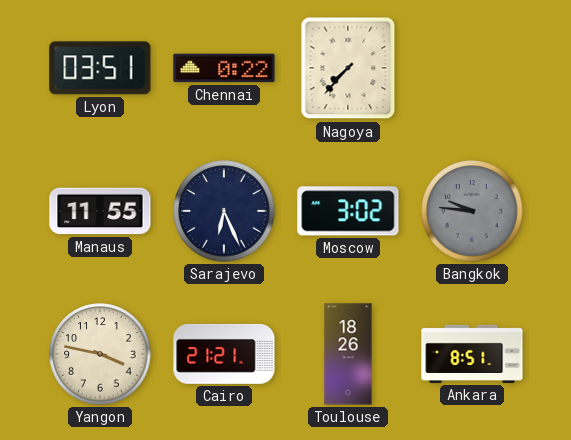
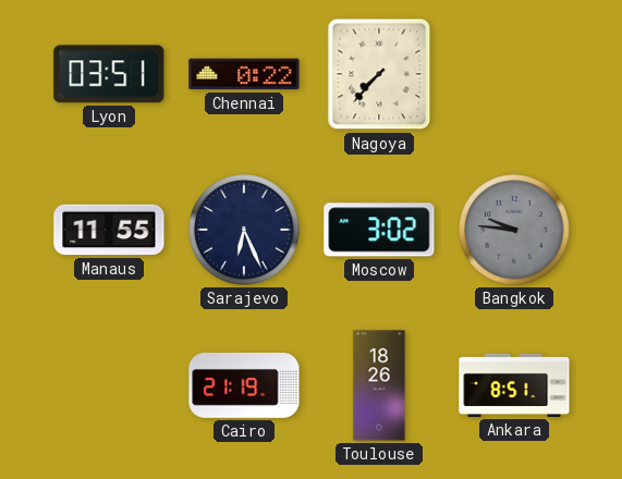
Yangon: 3:47 -> none (100, 354)
Cairo: 21:21 -> 21:19 (244, 385)
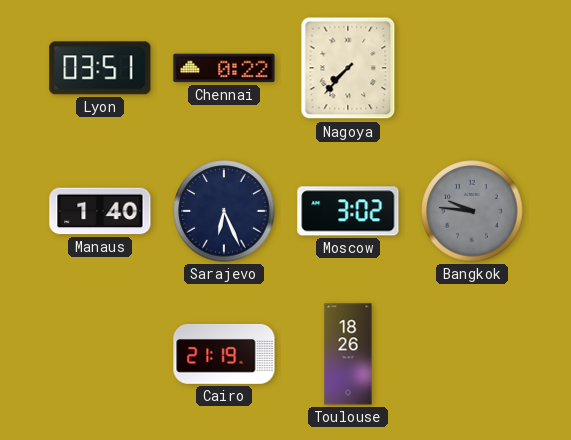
Manaus: 11:55 -> 1:40 (100, 211)
Ankara: 8:51 -> none (514, 385)
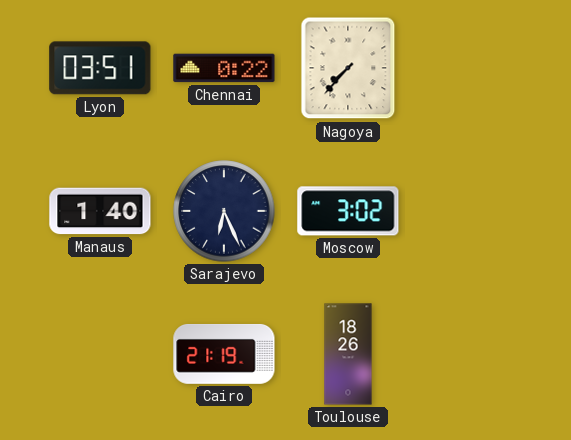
Bangkok: 9:46 -> none (472, 211)
